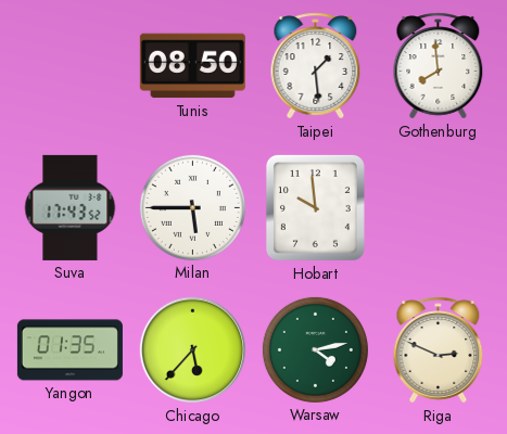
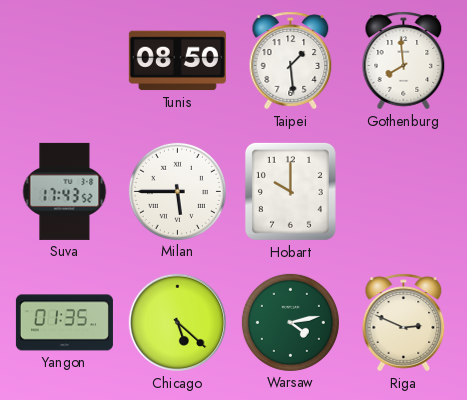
Hobart: 9:59 -> 10:00 (290, 191)
Chicago: 5:37 -> 5:22 (178, 323)
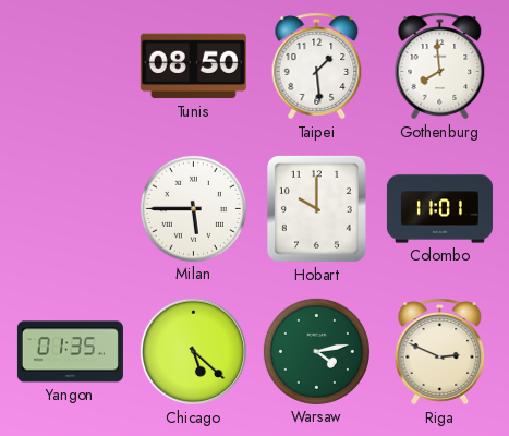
Suva: 17:43 -> none (65, 191)
Colombo: none -> 11:01 (439, 209)
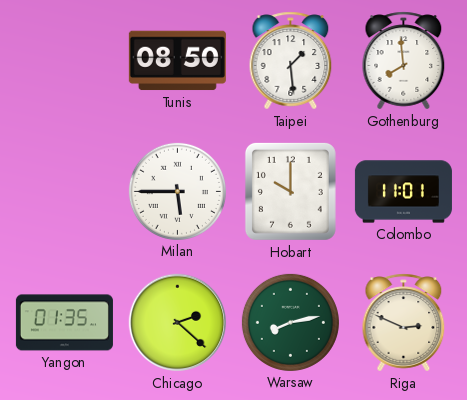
Chicago: 5:22 -> 2:22 (178, 323)
Warsaw: 4:13 -> 8:13 (290, 322)
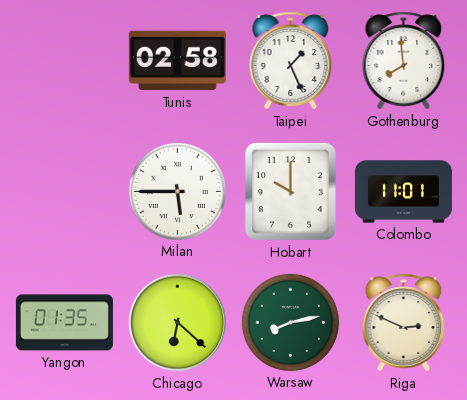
Tunis: 08:50 -> 02:58 (177, 61)
Taipei: 1:29 -> 1:26 (291, 61)
Chicago: 2:22 -> 6:22 (178, 323)
